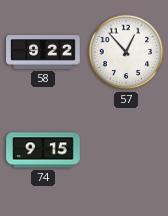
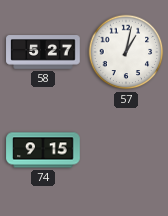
58: 9:22 -> 5:27 (43, 52)
57: 12:53 -> 1:02 (126, 52)
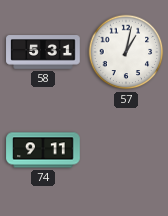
58: 5:27 -> 5:31 (43, 52)
74: 9:15 -> 9:11 (43, 150)
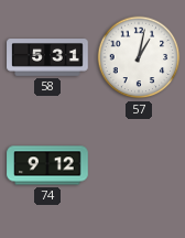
74: 9:11 -> 9:12 (47, 165)
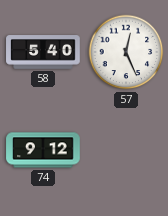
58: 5:31 -> 5:40 (43, 52)
57: 1:02 -> 12:26 (126, 52)
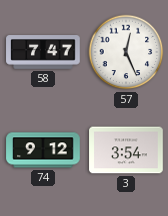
58: 5:40 -> 7:47 (43, 52)
3: none -> 3:54 (126, 150)
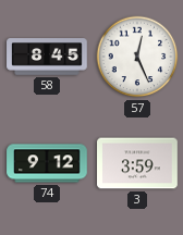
58: 7:47 -> 8:45 (47, 57)
3: 3:54 -> 3:59 (137, 163)
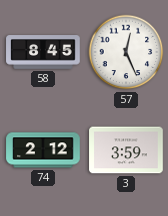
74: 9:12 -> 2:12 (43, 150)
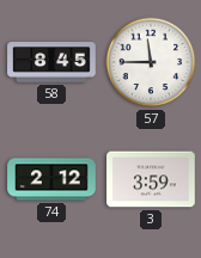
57: 12:26 -> 11:45 (151, 62)
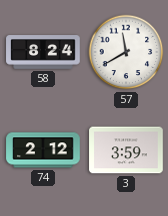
58: 8:45 -> 8:24 (43, 52)
57: 11:45 -> 11:40 (126, 52)
